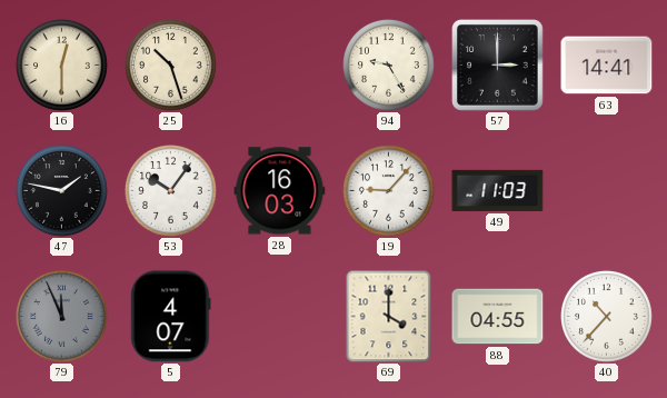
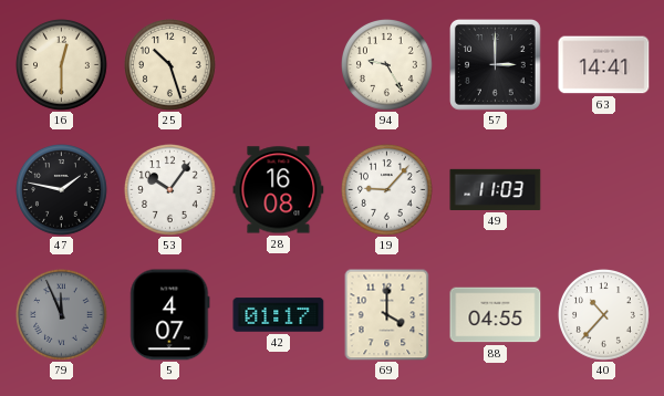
28: 16:03 -> 16:08 (279, 190)
42: none -> 01:17 (279, 315)
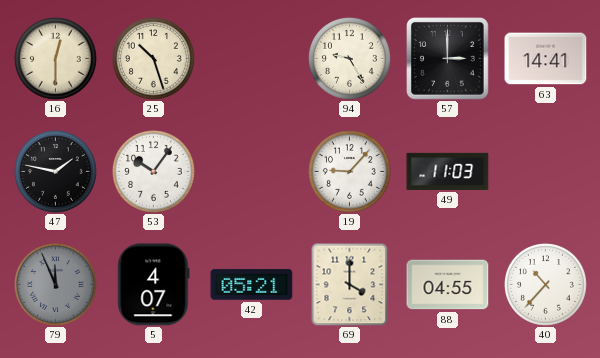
28: 16:08 -> none (279, 190)
42: 01:17 -> 05:21 (252, 285)
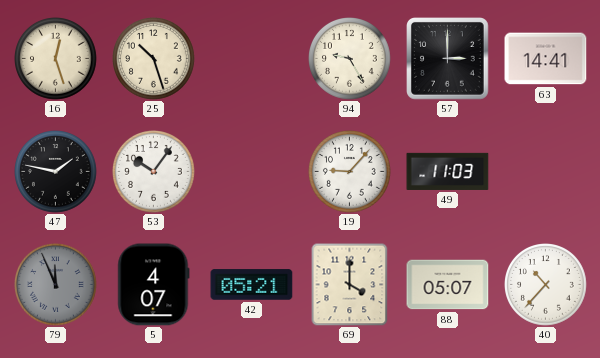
16: 12:30 -> 12:27 (56, 59)
88: 04:55 -> 05:07 (448, 285)
